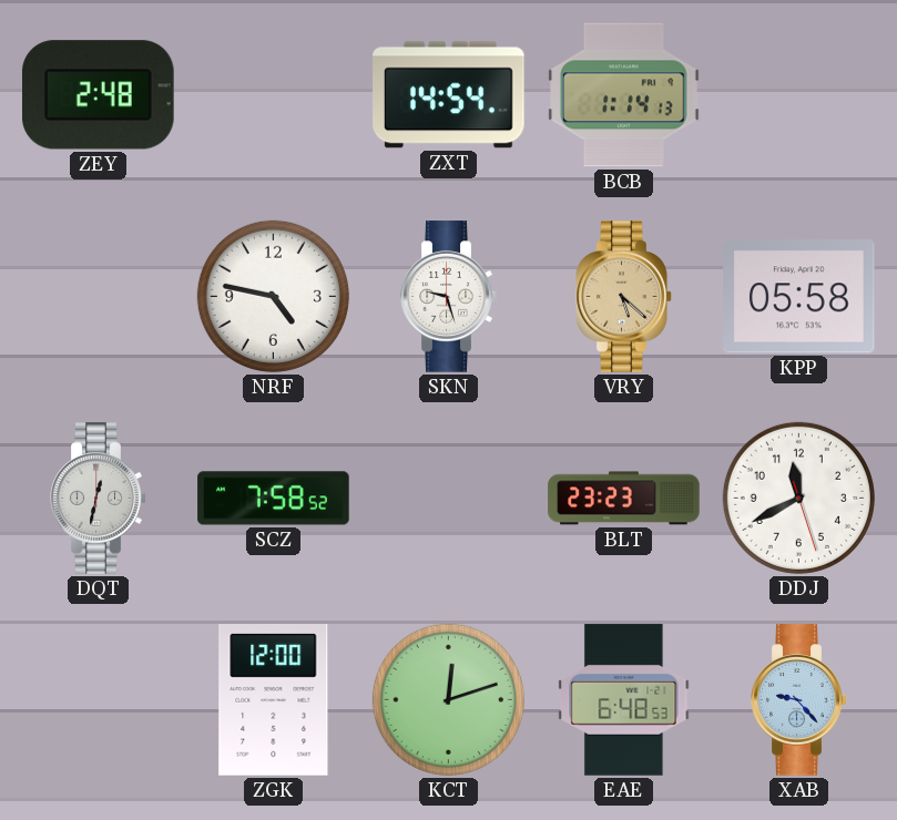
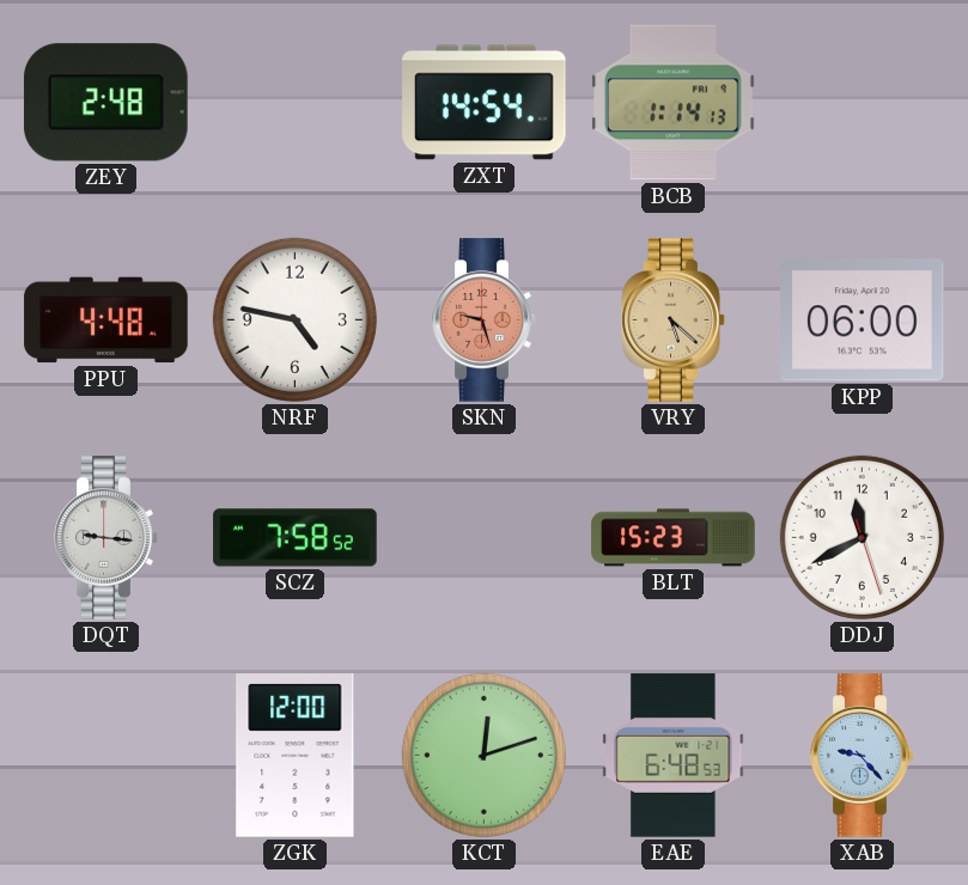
PPU: none -> 4:48 (106, 321)
SKN dial: white -> salmon (485, 321)
KPP: 05:58 -> 06:00 (863, 321)
DQT: 12:32 -> 9:16 (106, 538)
BLT: 23:23 -> 15:23 (674, 538)
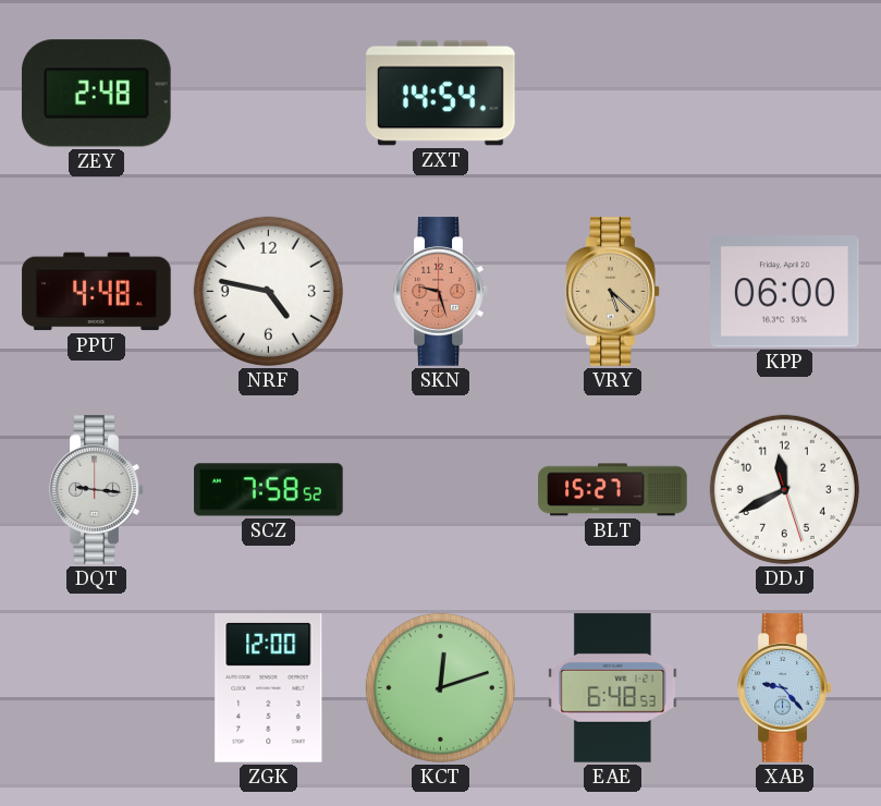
BCB: 1:14 -> none (674, 103)
BLT: 15:23 -> 15:27 (613, 490)
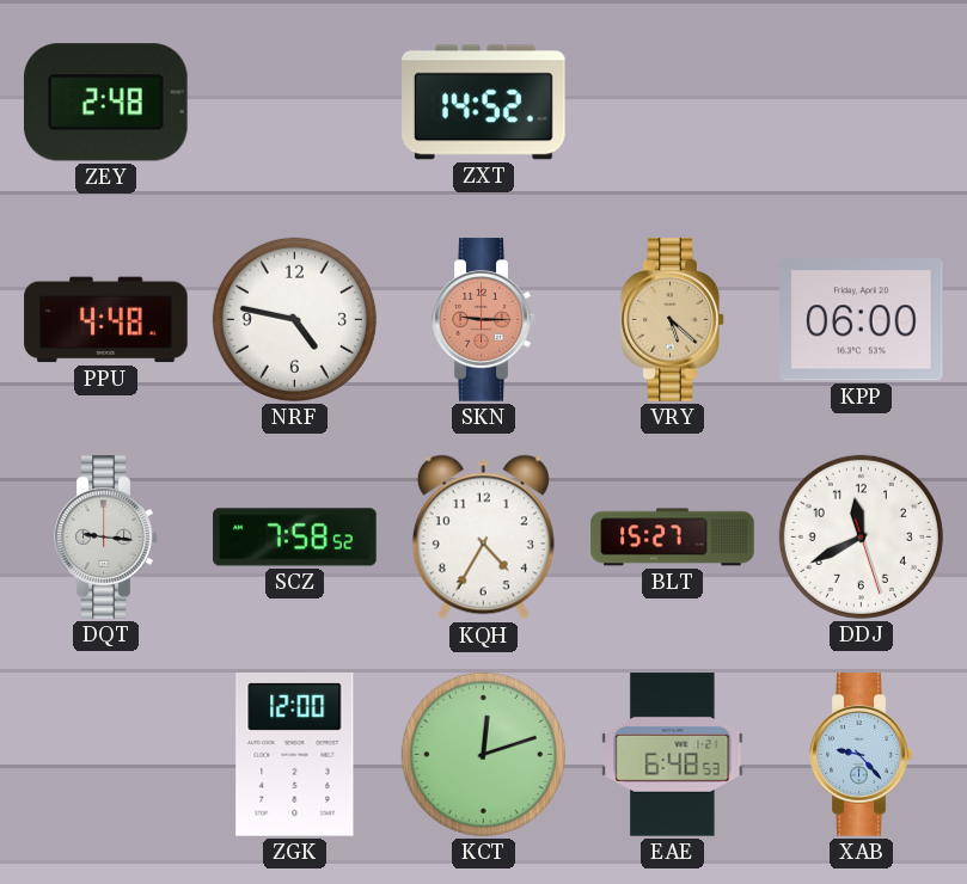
ZXT: 14:54 -> 14:52 (484, 103)
SKN: 9:27 -> 9:15 (484, 320)
KQH: none -> 4:35 (483, 538)
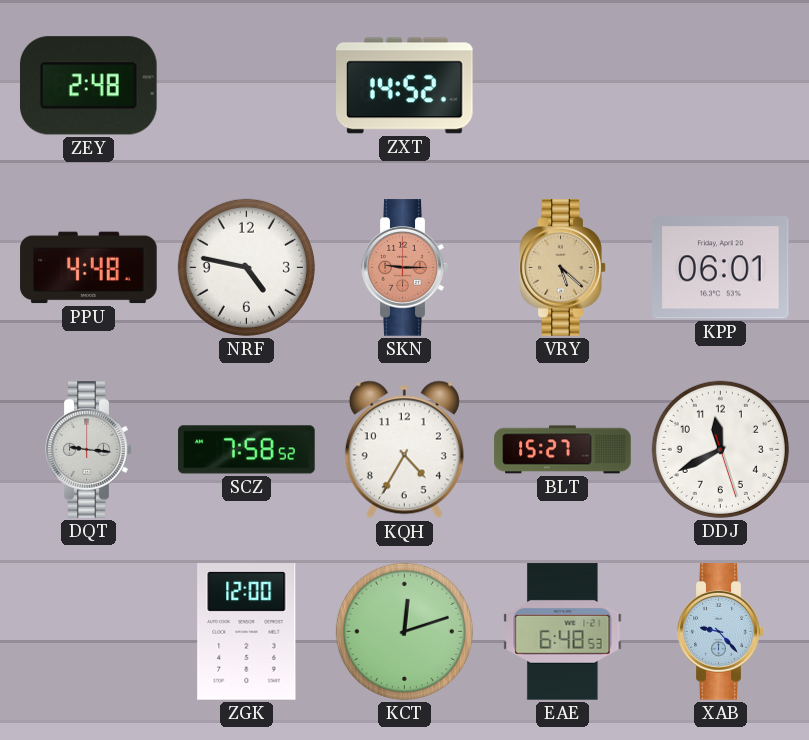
KPP: 06:00 -> 06:01 (721, 268)
